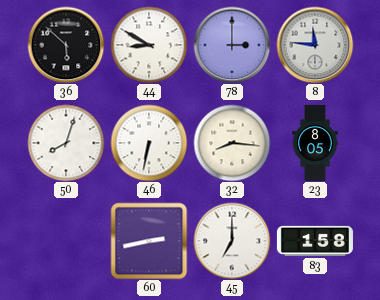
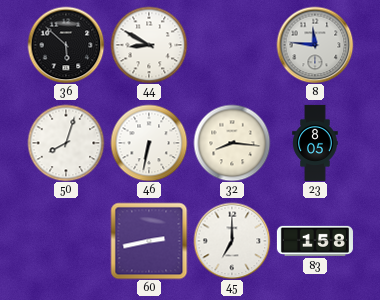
78: 3:00 -> none (232, 45)
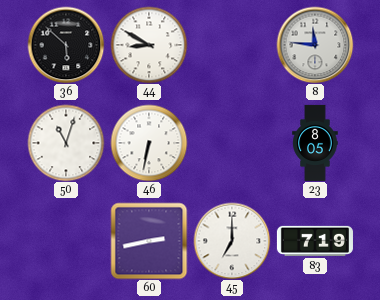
50: 8:03 -> 11:03 (66, 143)
32: 8:16 -> none (232, 143)
83: 1:58 -> 7:19 (315, 241)
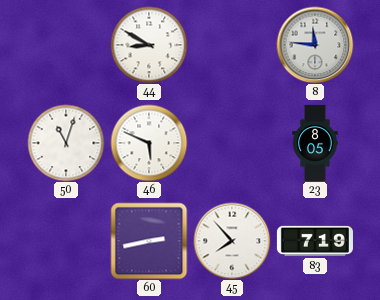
36: 5:52 -> none (66, 45)
46: 6:32 -> 5:49 (149, 143)
45: 7:00 -> 7:53 (232, 241)
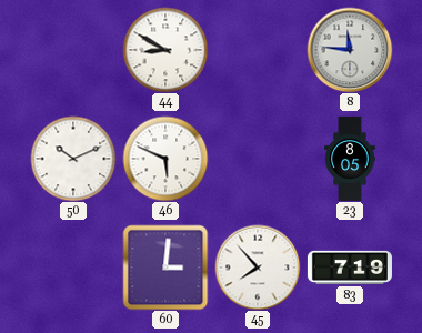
50: 11:03 -> 10:11 (73, 159)
60: 2:43 -> 3:01 (165, 268)
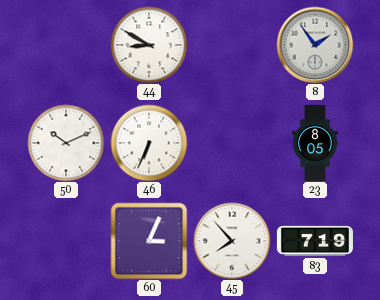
8: 11:46 -> 1:54 (315, 45)
46: 5:49 -> 6:34 (149, 143)
60: 3:01 -> 3:04 (149, 241)
